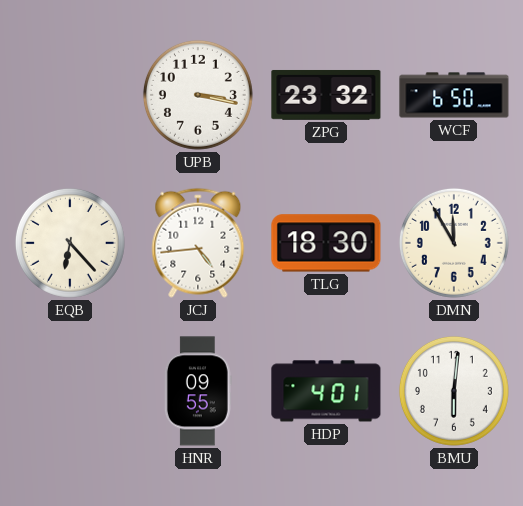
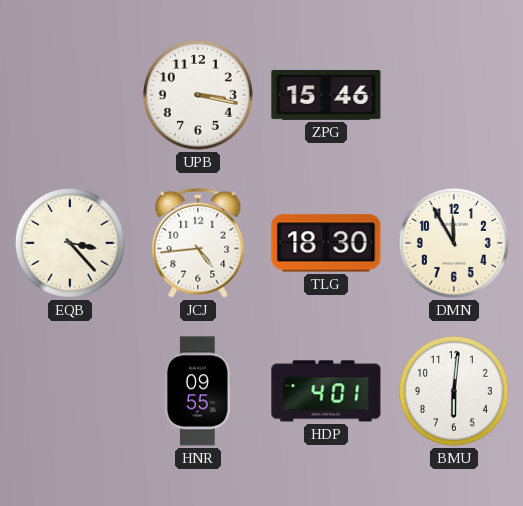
ZPG: 23:32 -> 15:46 (326, 95)
WCF: 6:50 -> none (454, 95)
EQB: 6:23 -> 3:23 (70, 243)
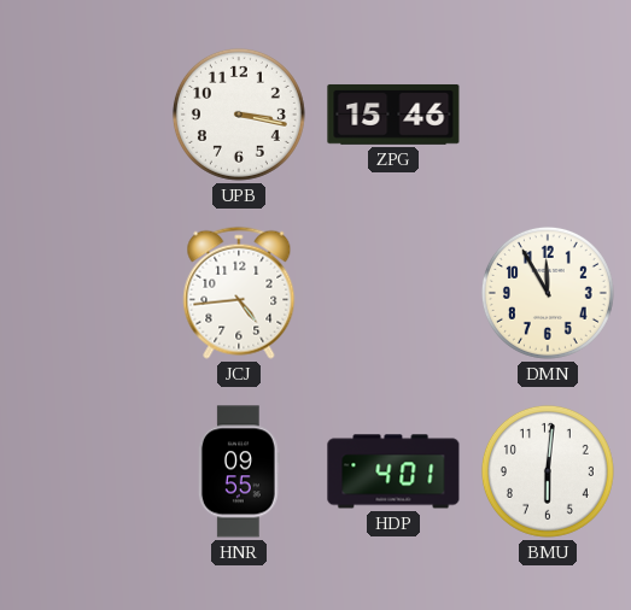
EQB: 3:23 -> none (70, 243)
TLG: 18:30 -> none (326, 243)
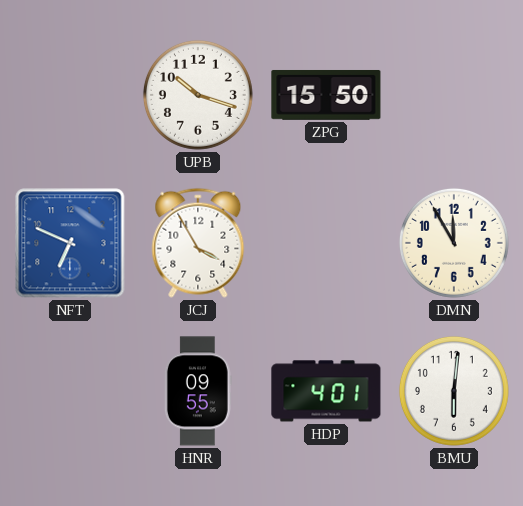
UPB: 3:17 -> 10:18 (198, 95)
ZPG: 15:46 -> 15:50 (326, 95)
NFT: none -> 6:49 (70, 243)
JCJ: 4:44 -> 3:55 (198, 243)
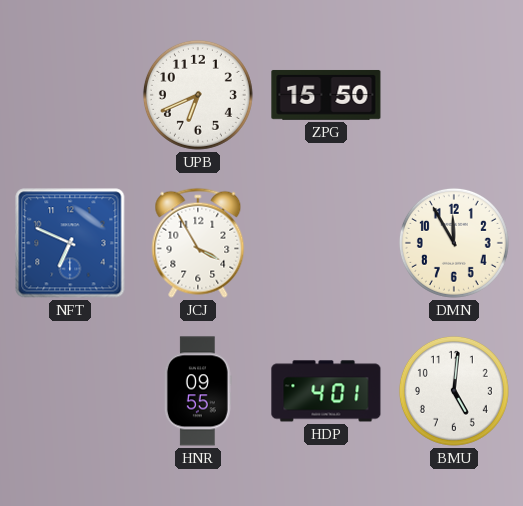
UPB: 10:18 -> 6:41 (198, 95)
BMU: 6:01 -> 5:01 (454, 391)
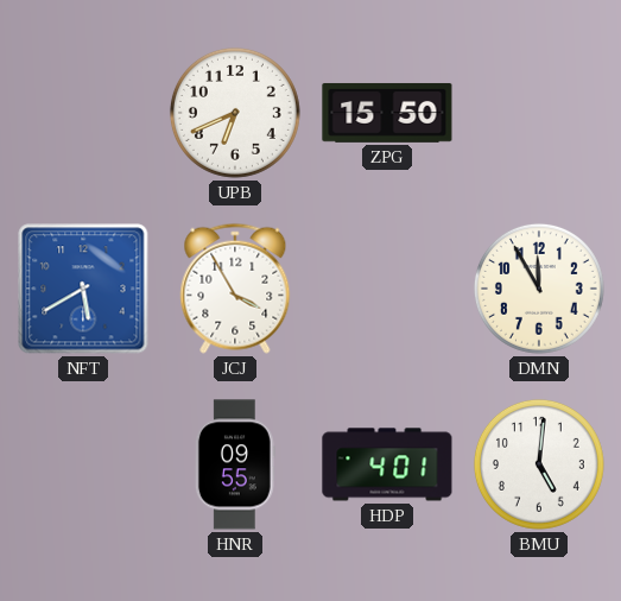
NFT: 6:49 -> 5:40 (83, 289)
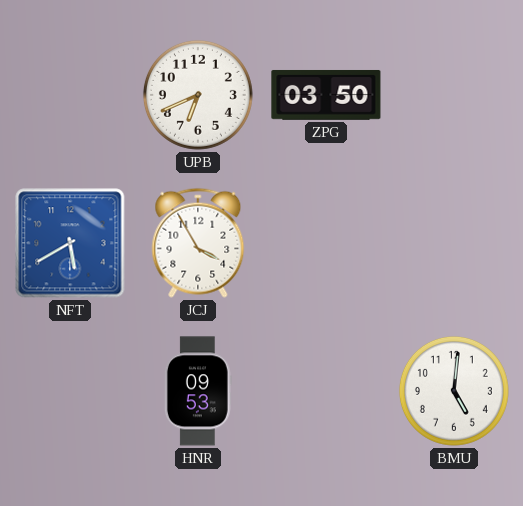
ZPG: 15:50 -> 03:50 (326, 95)
DMN: 11:55 -> none (539, 289)
HNR: 09:55 -> 09:53 (198, 391)
HDP: 4:01 -> none (387, 464)
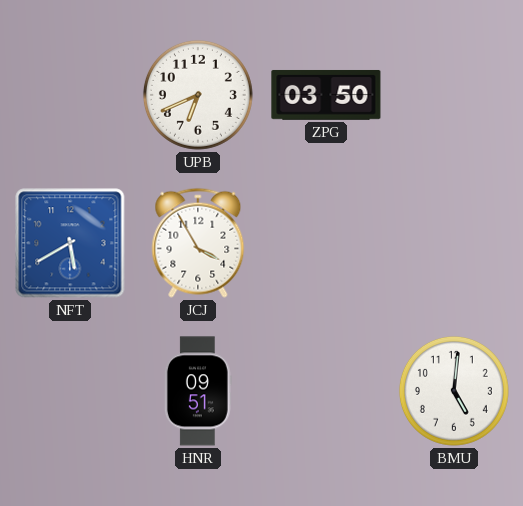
HNR: 09:53 -> 09:51 (198, 391)
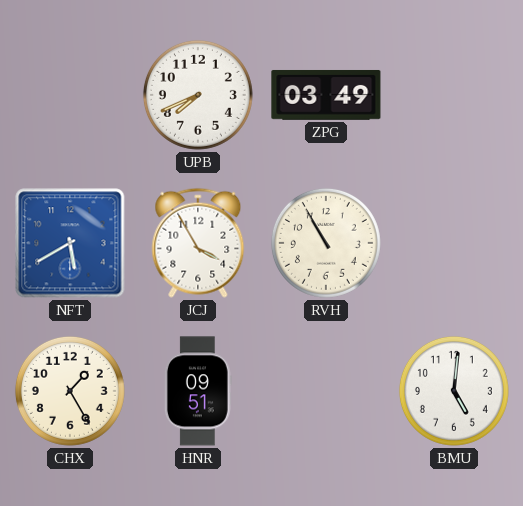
UPB: 6:41 -> 7:41 (198, 95)
ZPG: 03:50 -> 03:49 (326, 95)
RVH: none -> 10:55 (326, 243)
CHX: none -> 1:25 (70, 391)
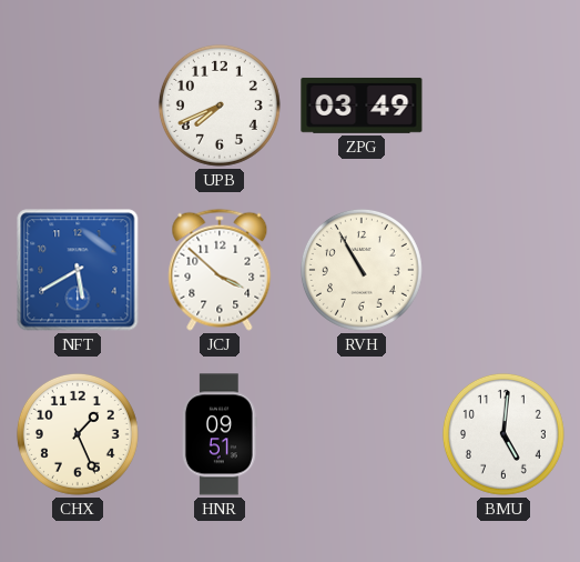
JCJ: 3:55 -> 3:52 (220, 270)
CHX: 1:25 -> 1:26 (78, 434)
